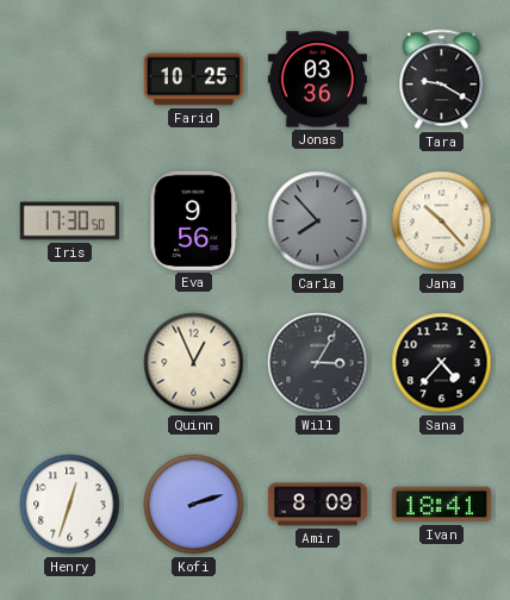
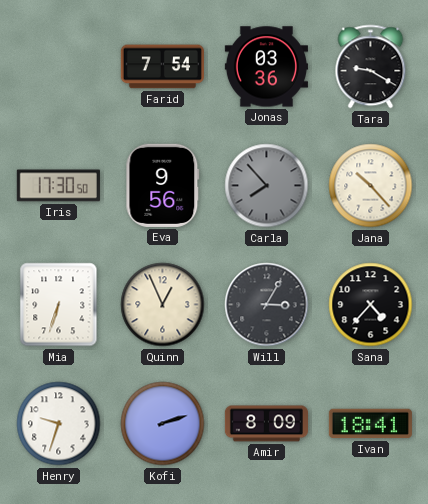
Farid: 10:25 -> 7:54 (162, 67)
Mia: none -> 6:33 (59, 305)
Henry: 12:33 -> 9:33 (59, 424)
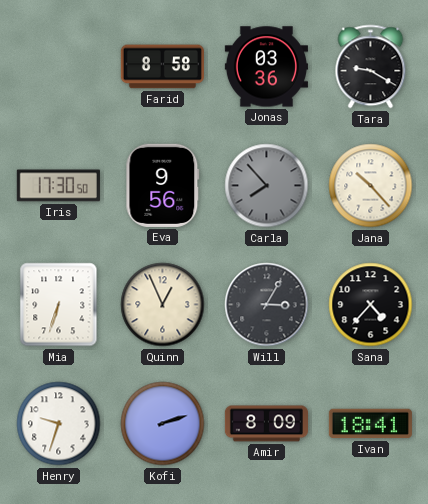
Farid: 7:54 -> 8:58 (162, 67)
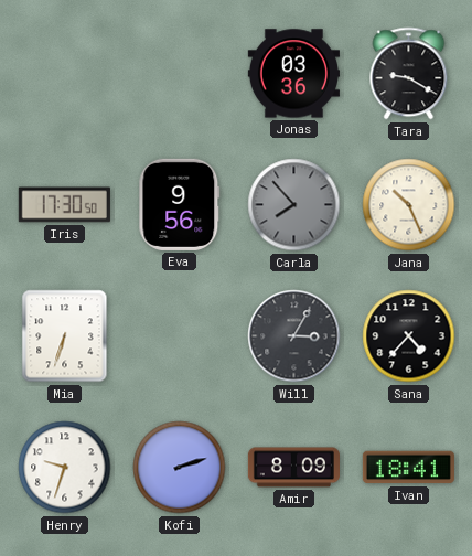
Farid: 8:58 -> none (162, 67)
Jana: 10:23 -> 10:26 (409, 205)
Quinn: 12:56 -> none (163, 305)
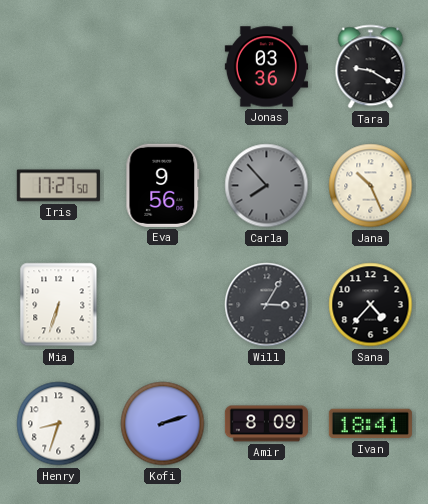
Iris: 17:30 -> 17:27 (58, 186)
Henry: 9:33 -> 8:33 (59, 424)
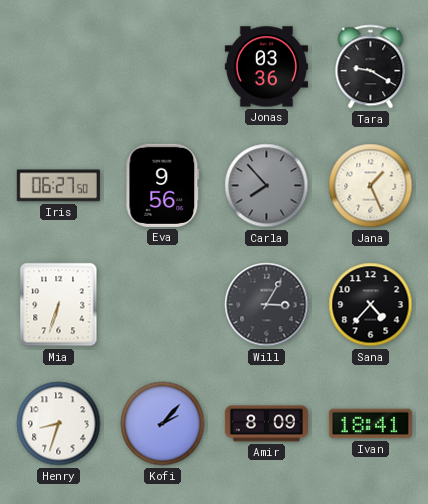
Iris: 17:27 -> 06:27 (58, 186)
Jana: 10:26 -> 1:26 (371, 186)
Kofi: 2:12 -> 2:07 (163, 424)
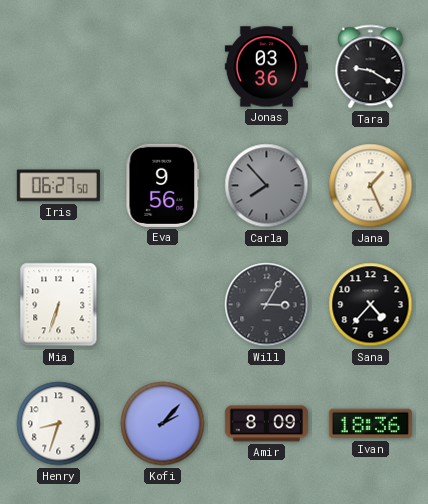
Ivan: 18:41 -> 18:36 (370, 424)
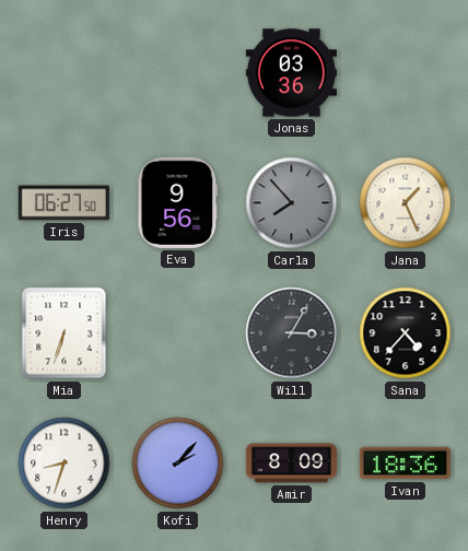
Tara: 9:20 -> none (371, 67)
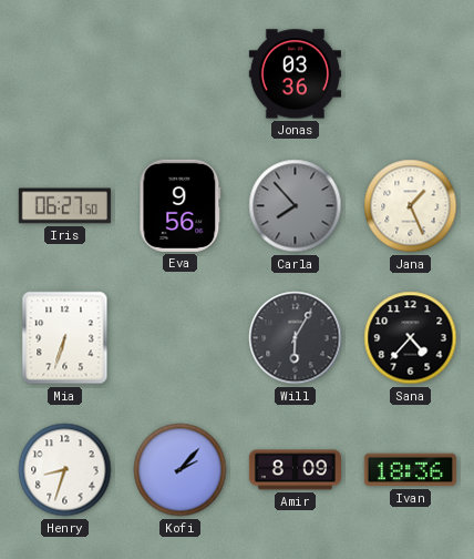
Will: 3:05 -> 6:05 (296, 338)
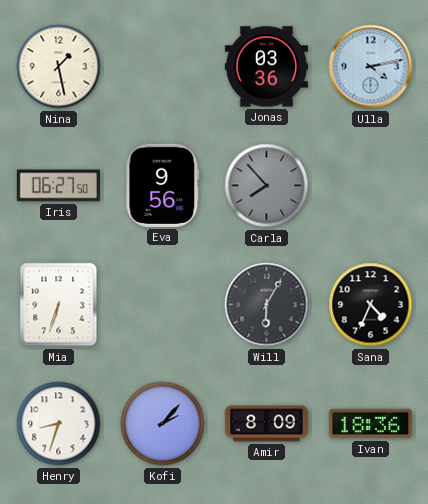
Nina: none -> 1:28 (59, 67)
Ulla: none -> 4:13 (371, 67)
Jana: 1:26 -> none (411, 206)
Sana: 4:37 -> 4:34 (371, 305)
